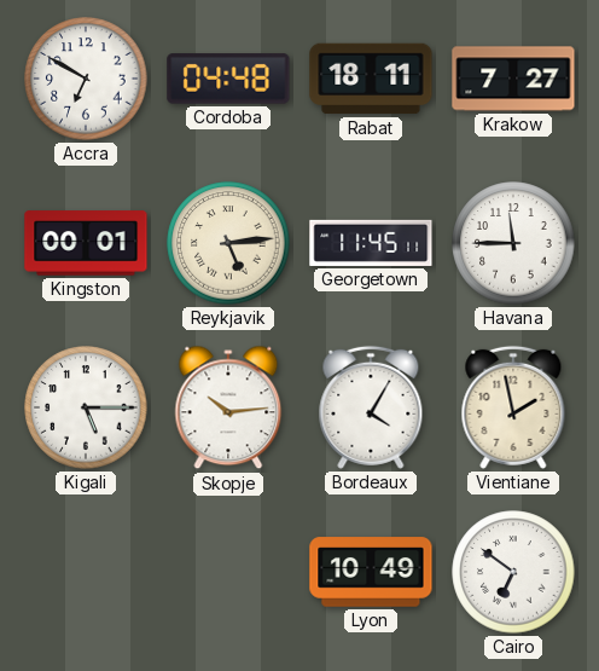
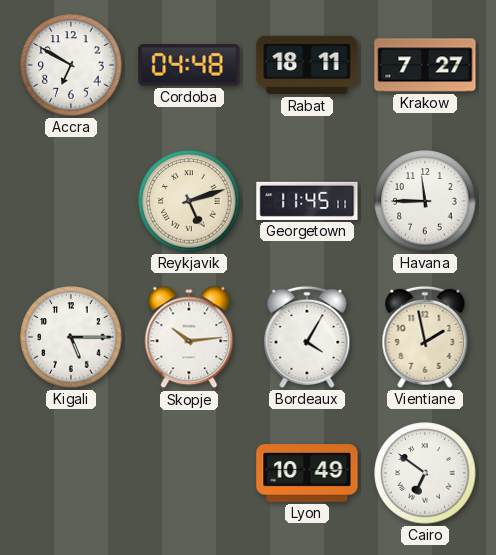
Kingston: 00:01 -> none (86, 243)
Reykjavik: 5:14 -> 5:12 (189, 201)
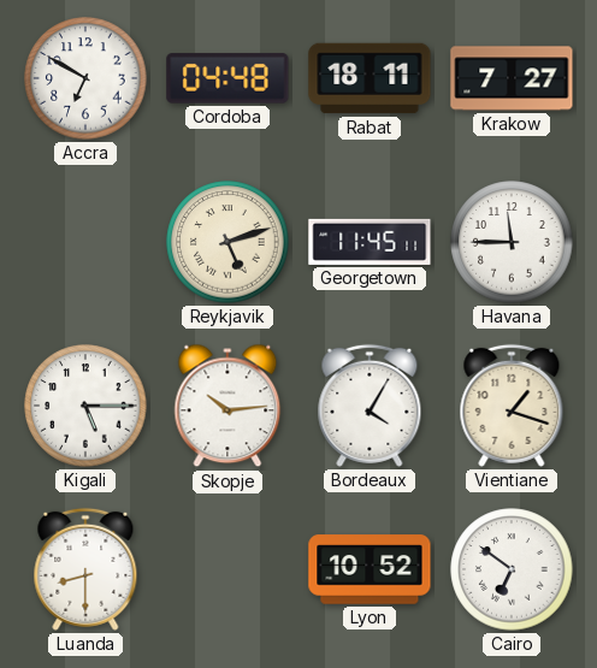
Vientiane: 1:58 -> 1:18 (512, 406)
Luanda: none -> 8:30 (85, 569)
Lyon: 10:49 -> 10:52 (370, 569)
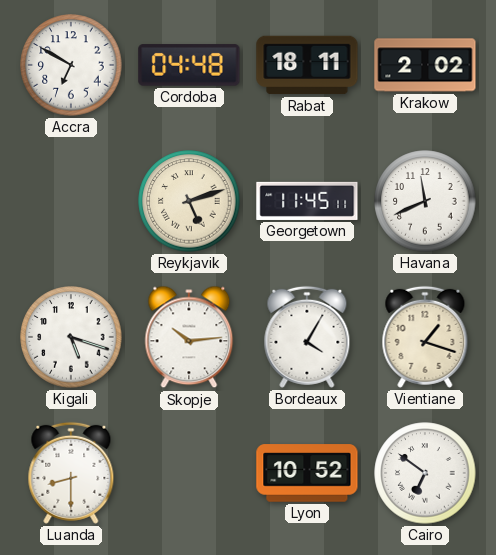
Krakow: 7:27 -> 2:02 (425, 65)
Havana: 11:45 -> 11:41 (425, 201)
Kigali: 5:15 -> 5:18 (71, 337)
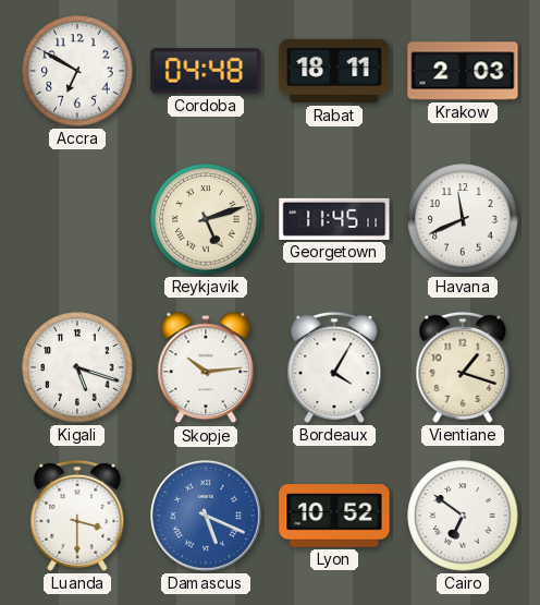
Krakow: 2:02 -> 2:03 (463, 71)
Luanda: 8:30 -> 3:30 (77, 516)
Damascus: none -> 5:19 (206, 516)
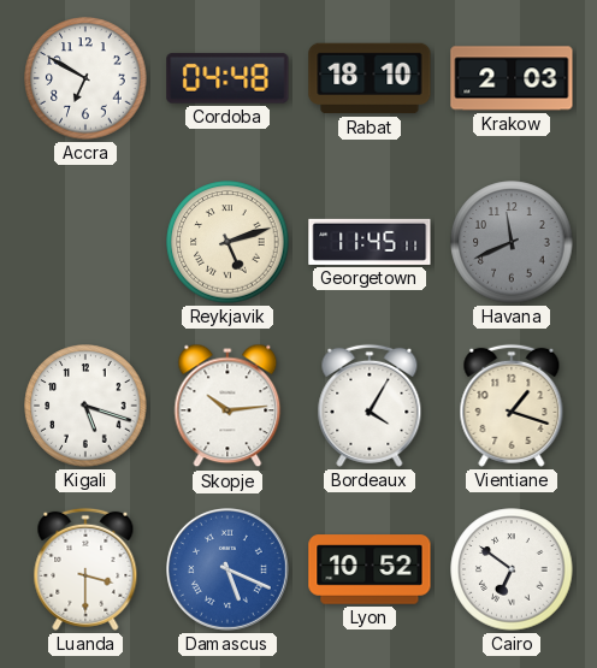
Rabat: 18:11 -> 18:10 (370, 78)
Havana dial: white -> grey (512, 242)
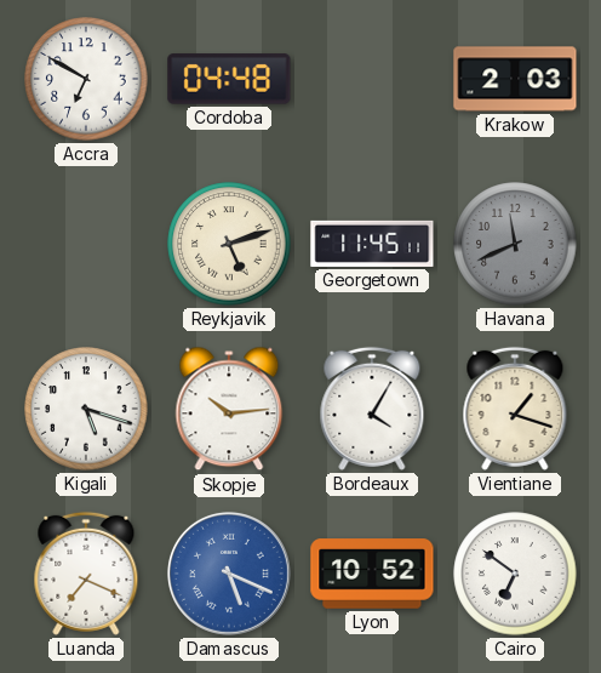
Rabat: 18:10 -> none (370, 78)
Luanda: 3:30 -> 7:19 (86, 574)
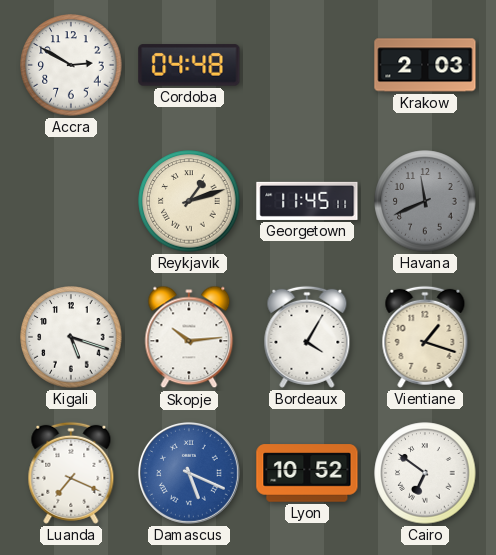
Accra: 6:50 -> 2:50 (71, 65)
Reykjavik: 5:12 -> 1:12 (189, 201)
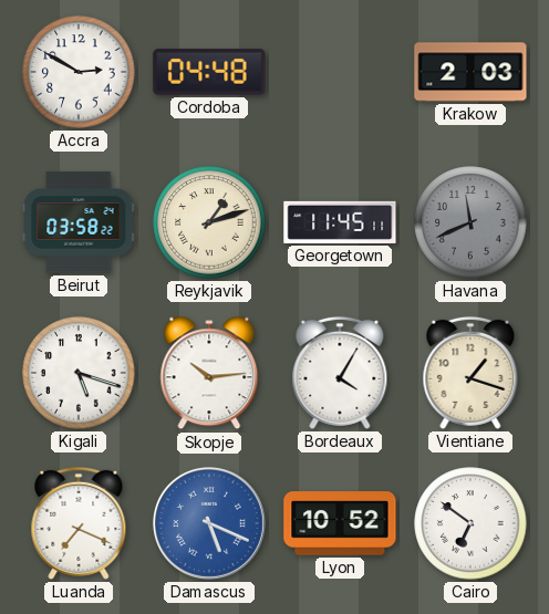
Beirut: none -> 03:58 (79, 222)
